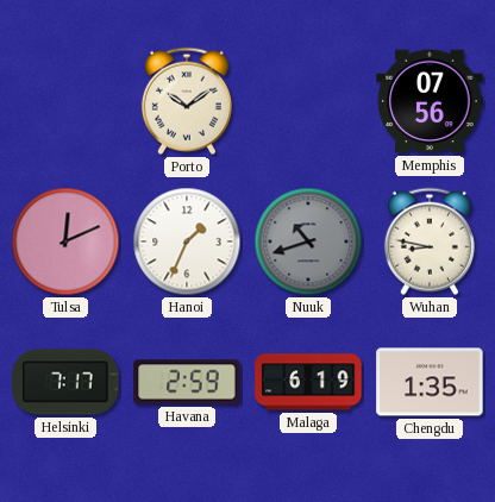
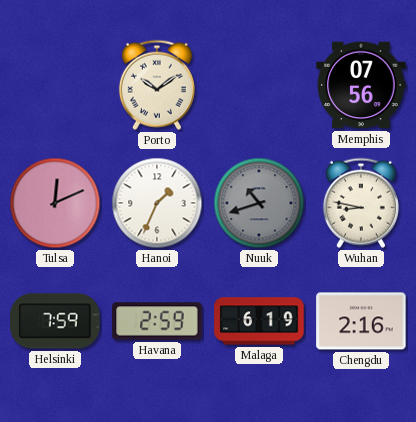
Helsinki: 7:17 -> 7:59 (55, 321)
Chengdu: 1:35 -> 2:16 (361, 321)
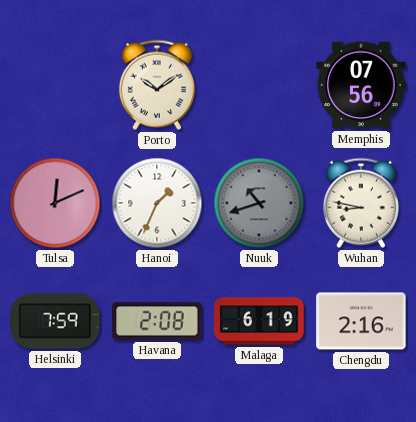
Havana: 2:59 -> 2:08 (157, 321)
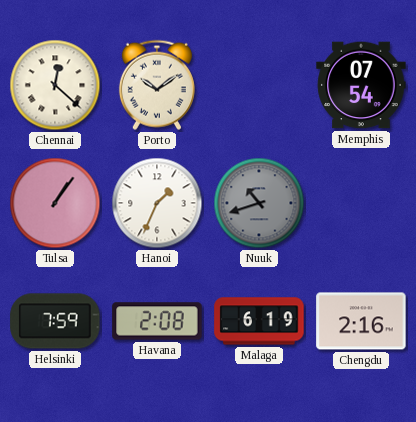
Chennai: none -> 12:22 (55, 85)
Memphis: 07:56 -> 07:54 (361, 85)
Tulsa: 12:11 -> 1:06 (55, 203)
Wuhan: 8:47 -> none (361, 203)
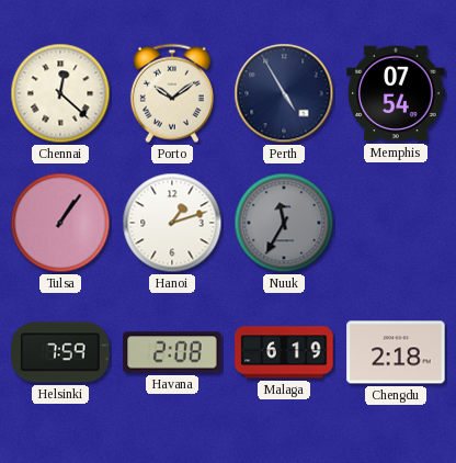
Perth: none -> 4:55 (284, 93)
Hanoi: 1:34 -> 1:12 (172, 223)
Nuuk: 10:42 -> 11:35 (284, 223)
Chengdu: 2:16 -> 2:18 (396, 352)
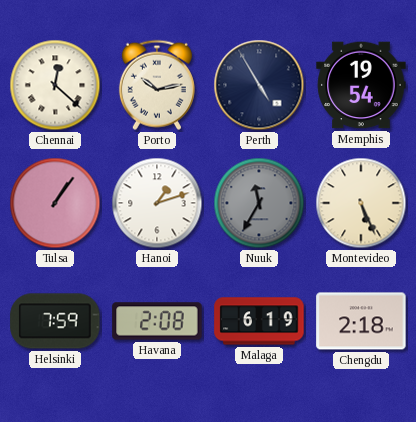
Porto: 10:09 -> 10:13 (157, 85)
Memphis: 07:54 -> 19:54 (361, 85)
Montevideo: none -> 5:26 (361, 203)
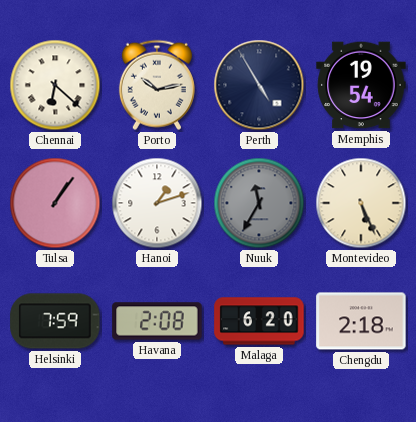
Chennai: 12:22 -> 6:22 (55, 85)
Malaga: 6:19 -> 6:20 (259, 321)
